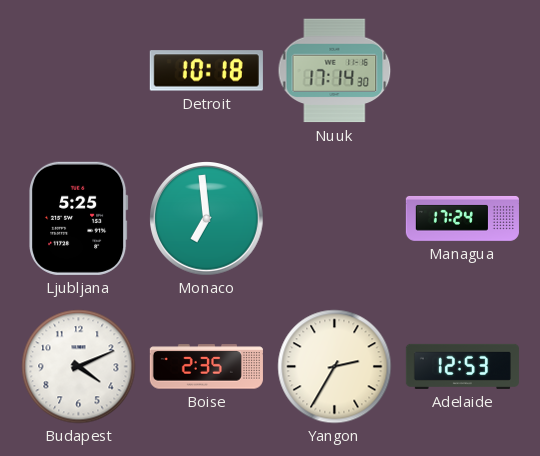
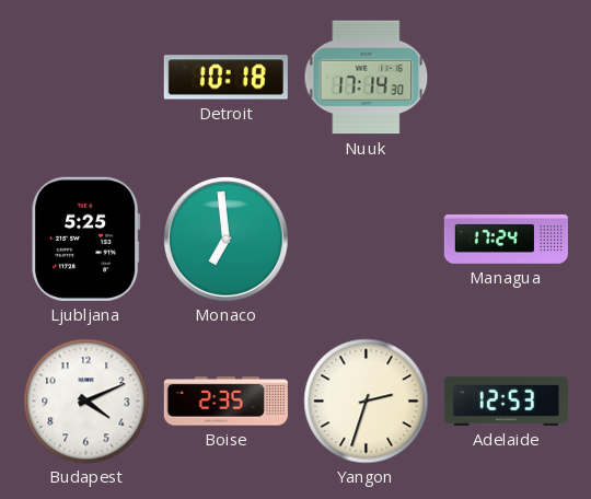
Yangon: 2:35 -> 2:33 (367, 402)
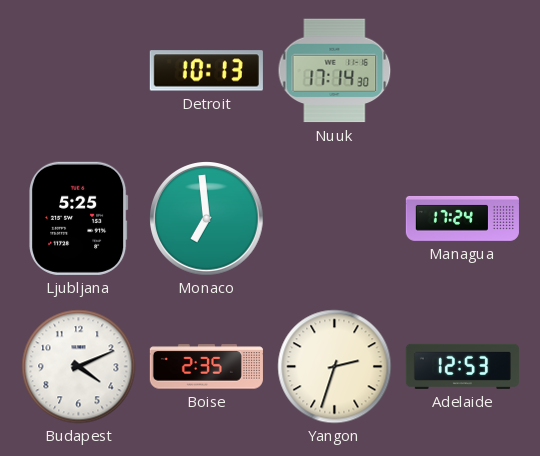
Detroit: 10:18 -> 10:13 (206, 71)
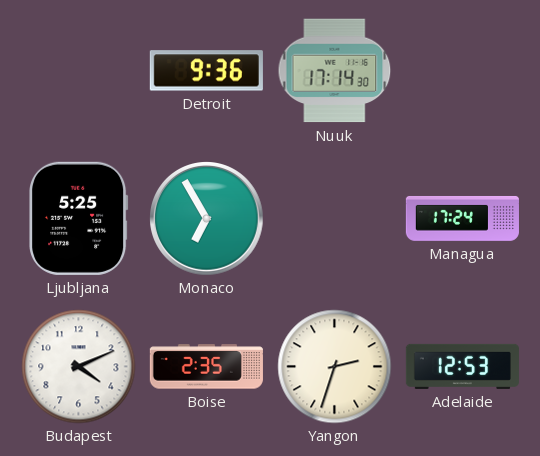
Detroit: 10:13 -> 9:36 (206, 71)
Monaco: 6:59 -> 6:55 (207, 219)
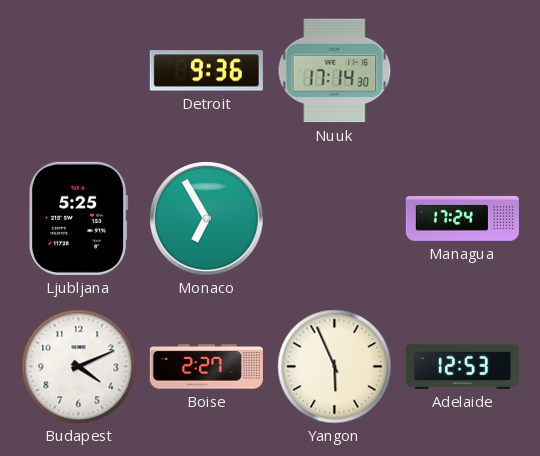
Boise: 2:35 -> 2:27 (206, 367)
Yangon: 2:33 -> 5:56 (335, 367)
